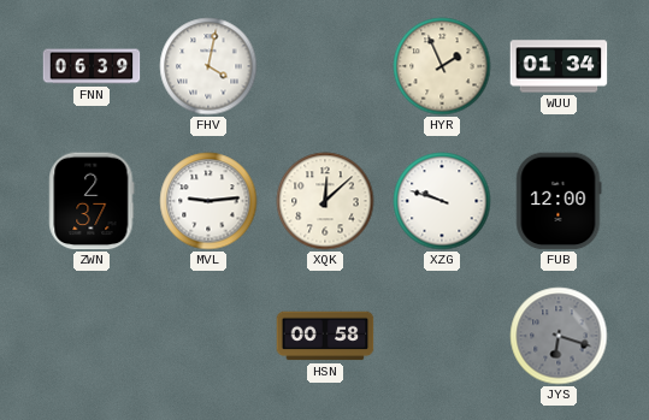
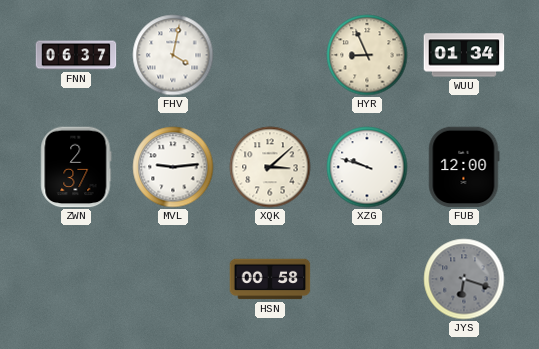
FNN: 06:39 -> 06:37 (76, 55)
HYR: 1:56 -> 8:56 (367, 55)
XQK: 12:08 -> 3:08 (270, 167)
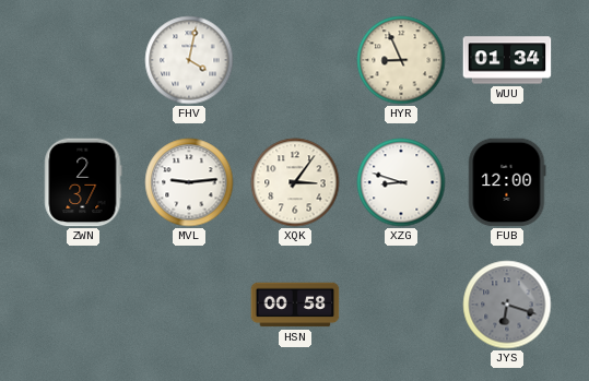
FNN: 06:37 -> none (76, 55)
XQK: 3:08 -> 3:06 (295, 182)
XZG: 9:48 -> 8:48 (401, 182)
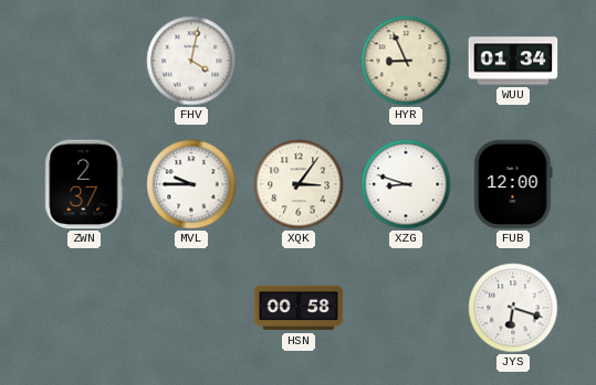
MVL: 9:14 -> 9:45 (191, 184)
JYS dial: grey -> white (513, 308)
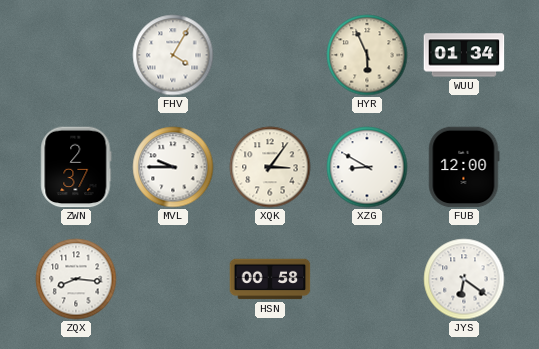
FHV: 4:02 -> 4:05 (173, 55)
HYR: 8:56 -> 5:56 (367, 55)
XZG: 8:48 -> 8:50 (367, 167)
ZQX: none -> 8:16 (76, 279)
JYS: 6:18 -> 6:21 (464, 279)
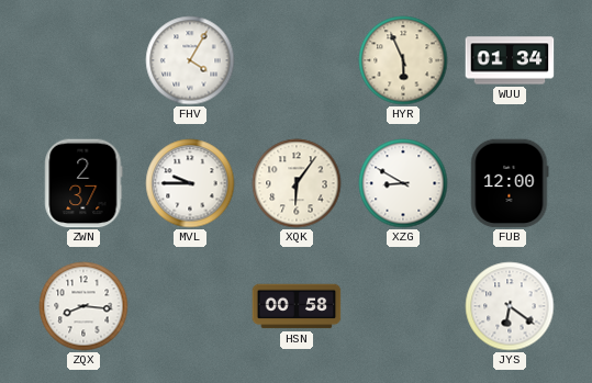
XQK: 3:06 -> 6:06 (297, 183)
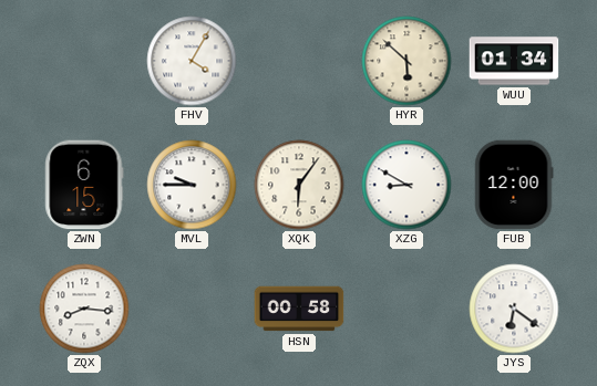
HYR: 5:56 -> 5:52 (406, 61)
ZWN: 2:37 -> 6:15 (84, 185)
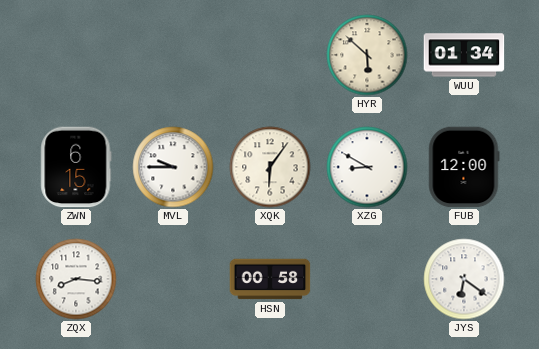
FHV: 4:05 -> none (192, 61)
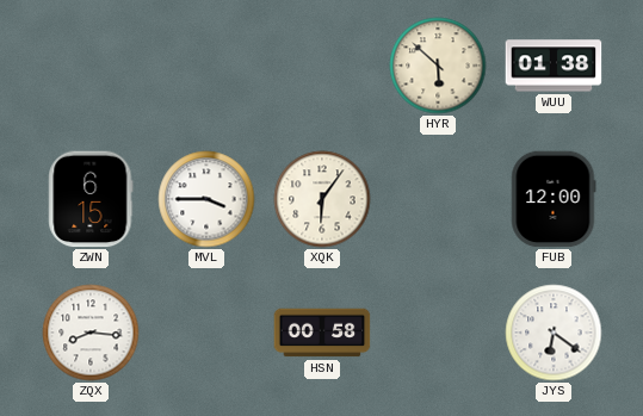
WUU: 01:34 -> 01:38 (554, 66)
MVL: 9:45 -> 3:45 (206, 199)
XZG: 8:50 -> none (367, 167)
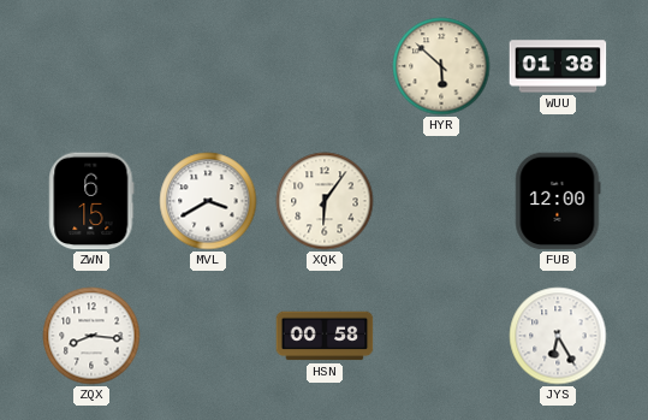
MVL: 3:45 -> 3:40 (208, 201)
JYS: 6:21 -> 6:25 (558, 336)
